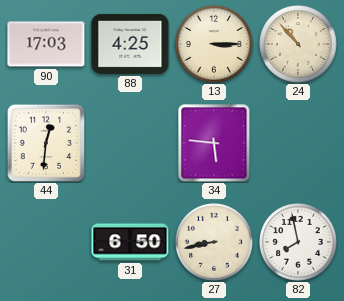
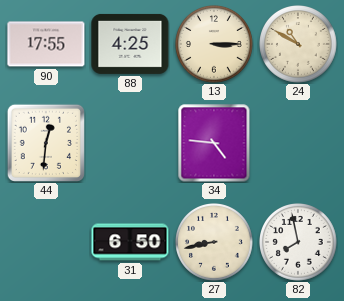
90: 17:03 -> 17:55 (46, 44)
24: 10:53 -> 10:50 (299, 45)
34: 5:46 -> 4:46 (214, 143)
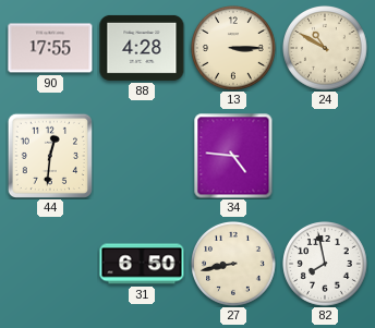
88: 4:25 -> 4:28 (142, 48)
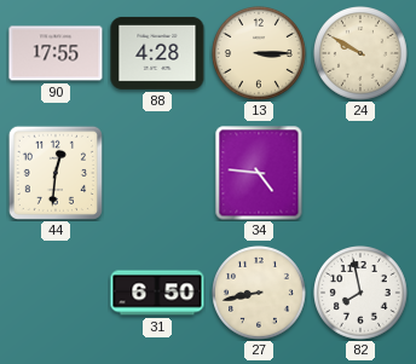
24: 10:50 -> 9:50 (362, 54)
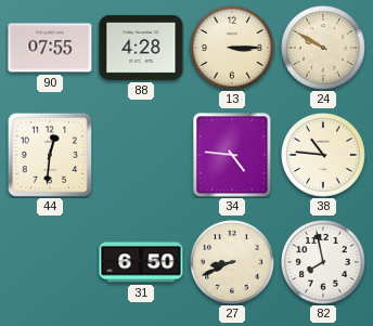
90: 17:55 -> 07:55 (50, 48)
38: none -> 10:46 (324, 156)
27: 8:43 -> 8:41 (233, 263)
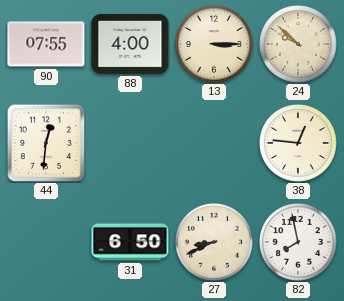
88: 4:28 -> 4:00 (130, 44)
24: 9:50 -> 9:52 (299, 45)
34: 4:46 -> none (232, 155)
38: 10:46 -> 12:46 (299, 144)
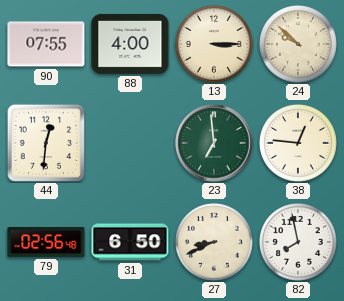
23: none -> 6:59 (214, 143)
79: none -> 02:56 (46, 242)
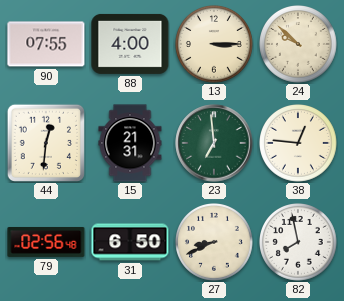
15: none -> 21:31 (130, 143)
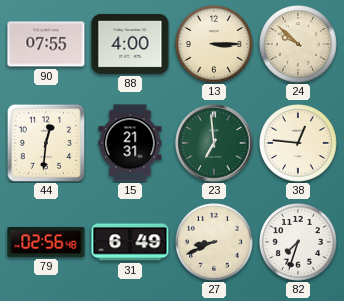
31: 6:50 -> 6:49 (130, 242)
82: 7:58 -> 7:33 (299, 243)
